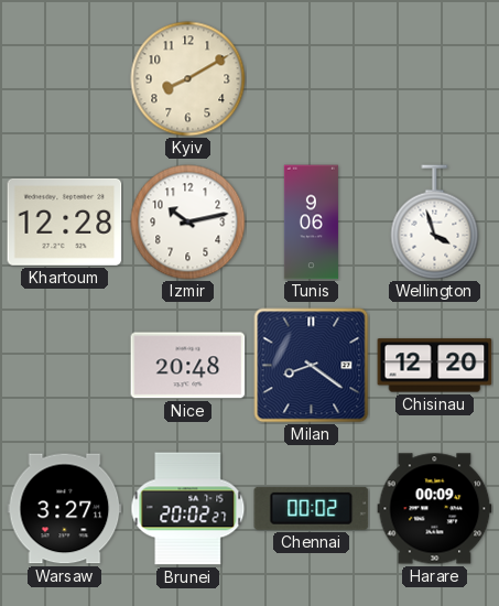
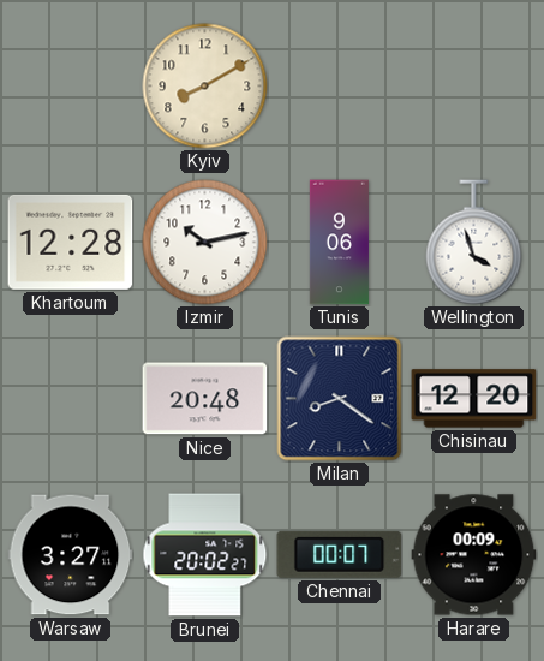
Chennai: 00:02 -> 00:07 (340, 554)
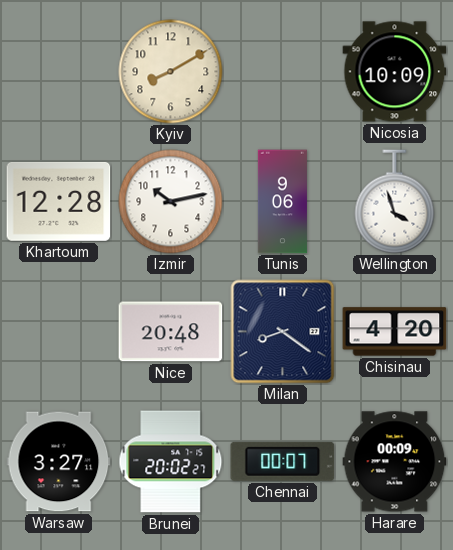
Nicosia: none -> 10:09 (395, 72)
Chisinau: 12:20 -> 4:20 (395, 332)
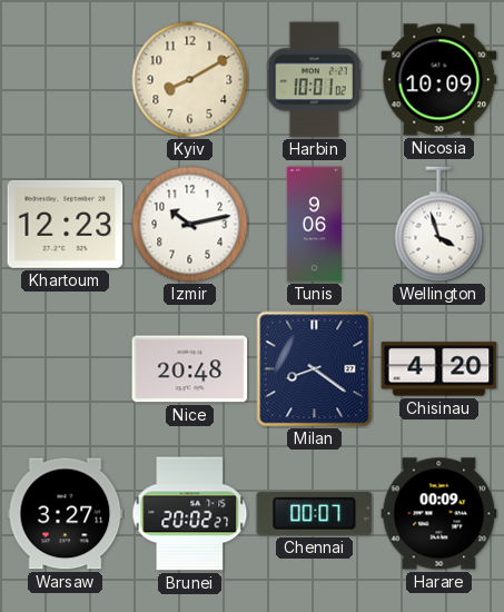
Harbin: none -> 10:01 (314, 80)
Khartoum: 12:28 -> 12:23 (66, 224)
